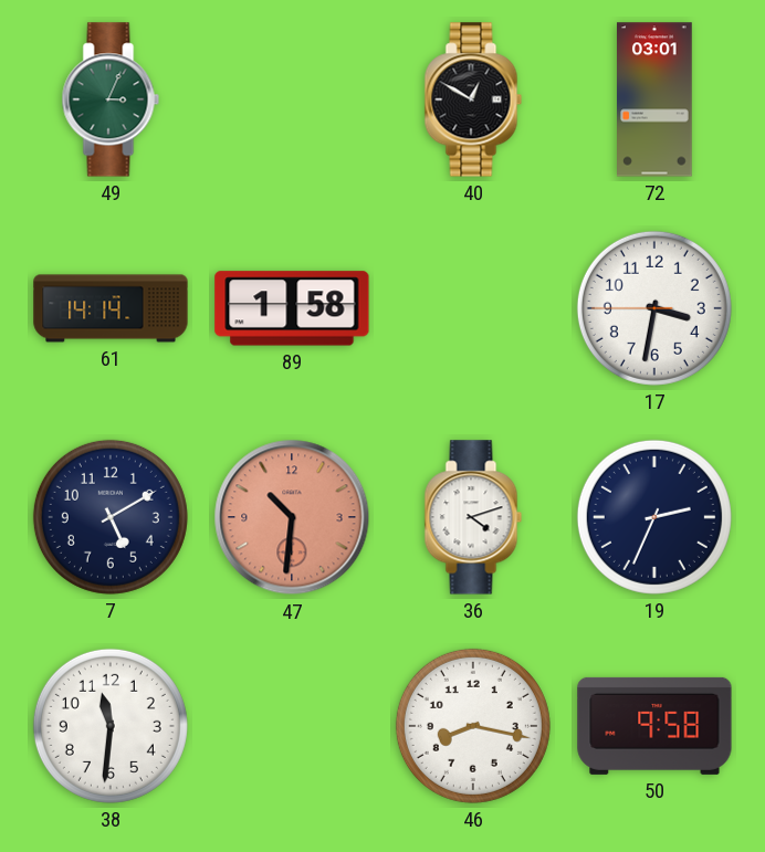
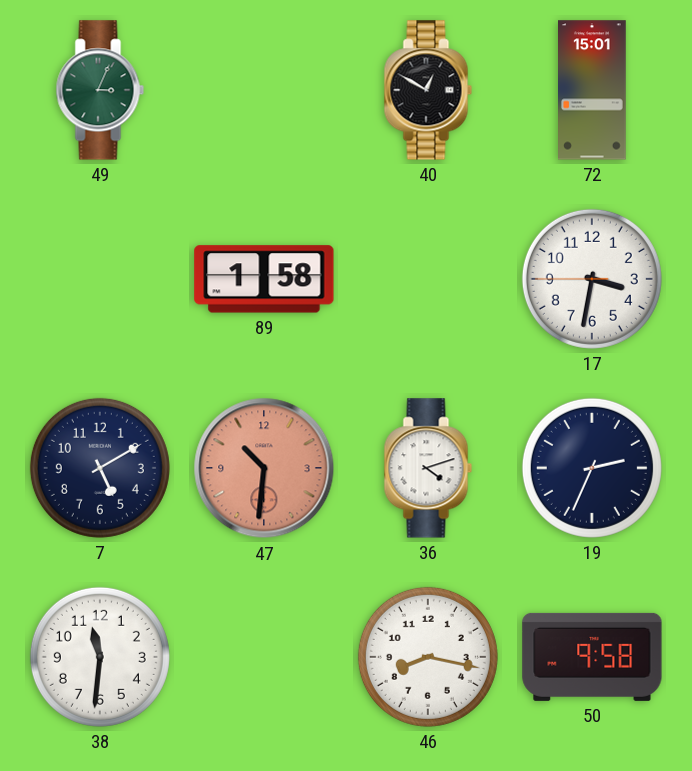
72: 03:01 -> 15:01 (592, 90)
61: 14:14 -> none (111, 308)
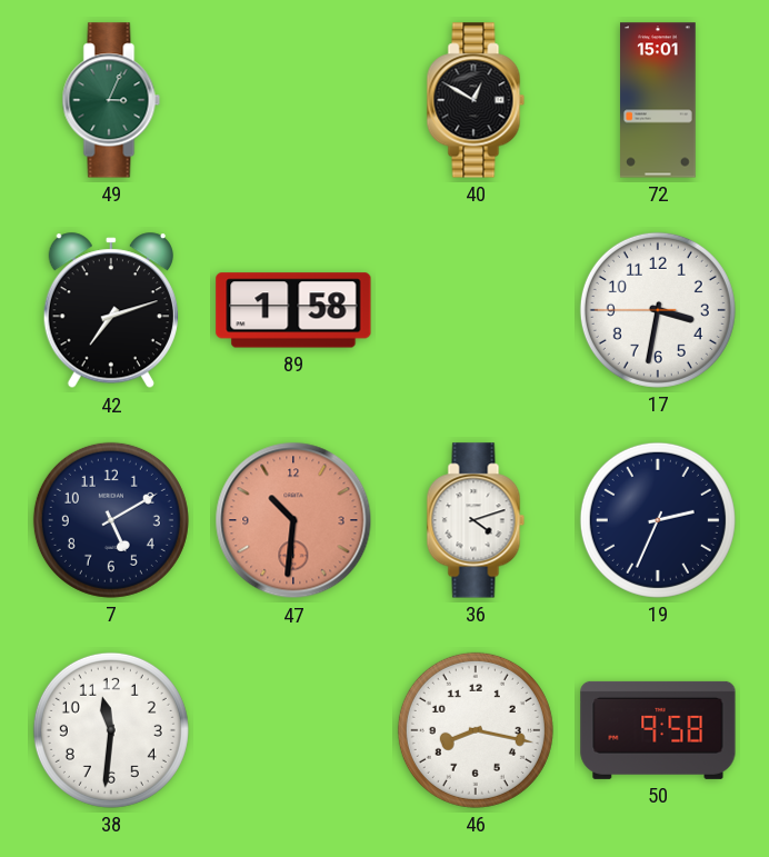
42: none -> 7:12 (111, 311)
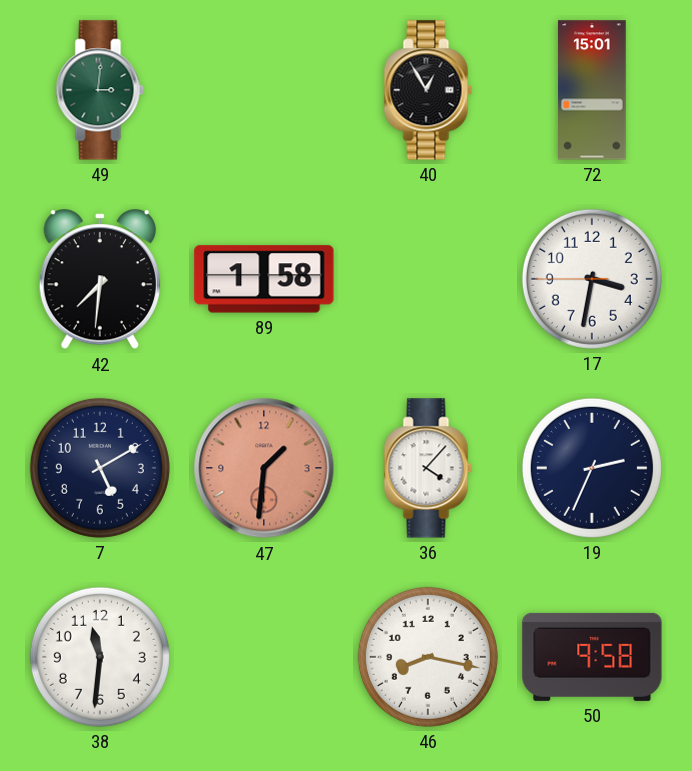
49: 3:04 -> 3:01 (100, 90)
40: 12:50 -> 12:55 (428, 90)
42: 7:12 -> 7:31 (100, 280)
47: 10:31 -> 1:31 (264, 468)
36: 4:12 -> 4:07 (428, 468)
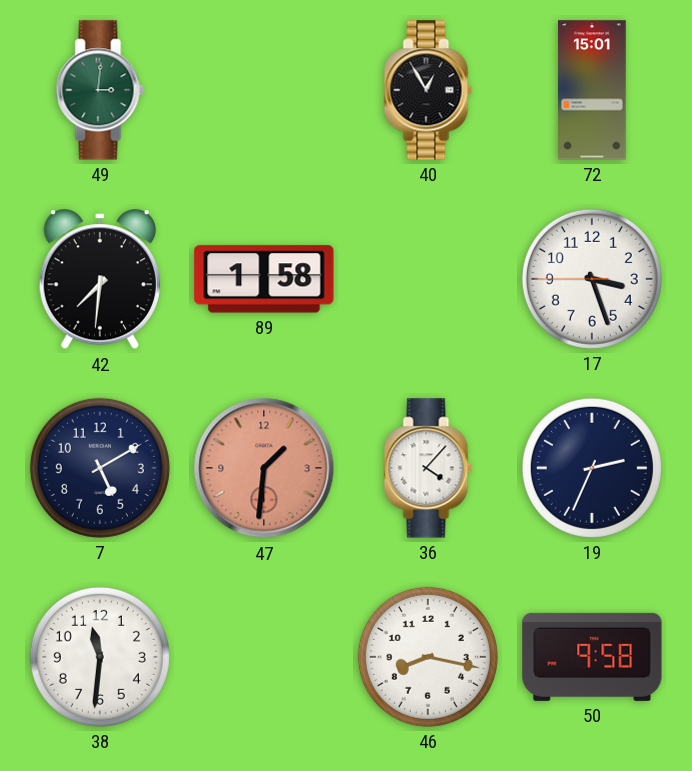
17: 3:31 -> 3:26 (592, 279)
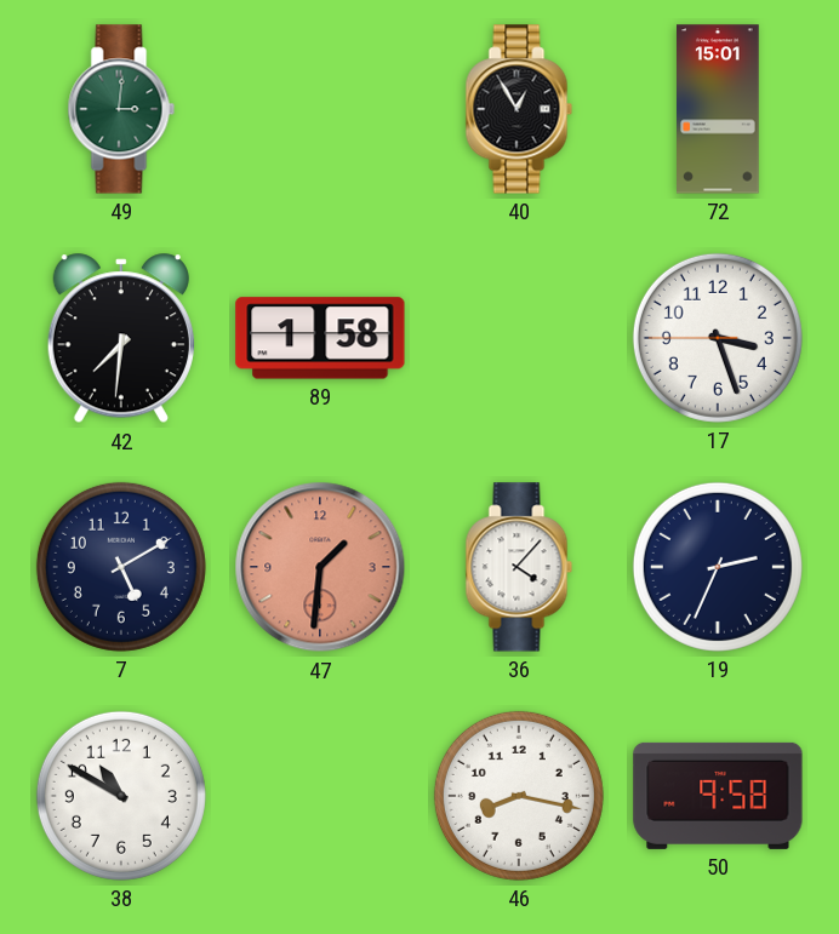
38: 11:31 -> 10:50 (121, 796)
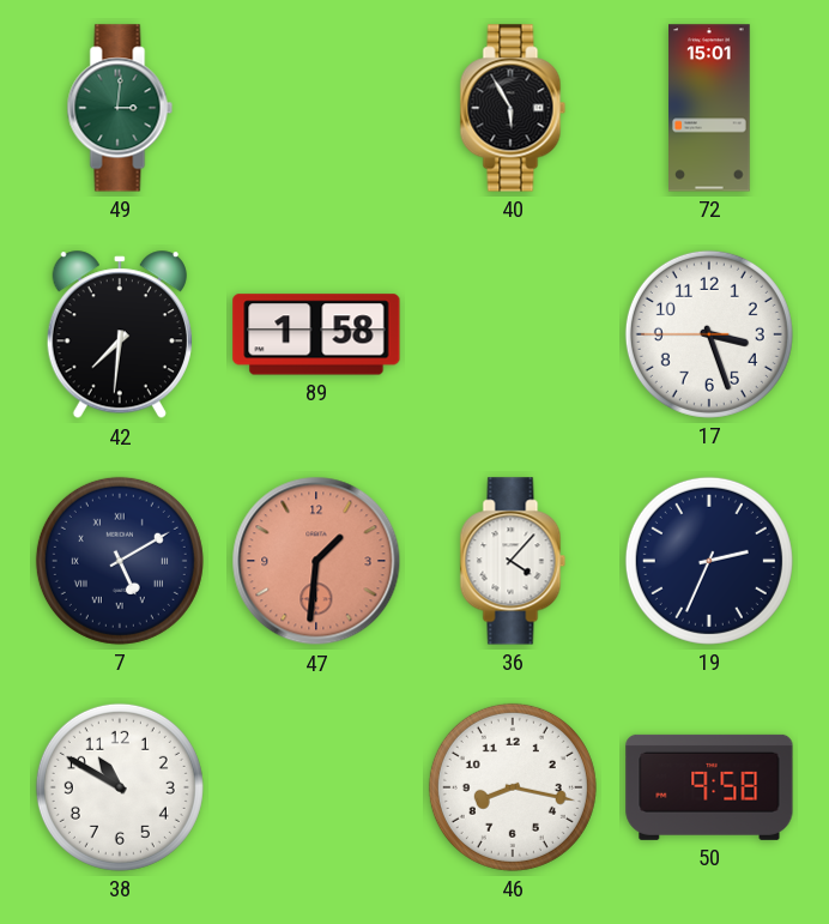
40: 12:55 -> 5:55 (513, 108)
7 numerals: Arabic -> Roman (120, 561)
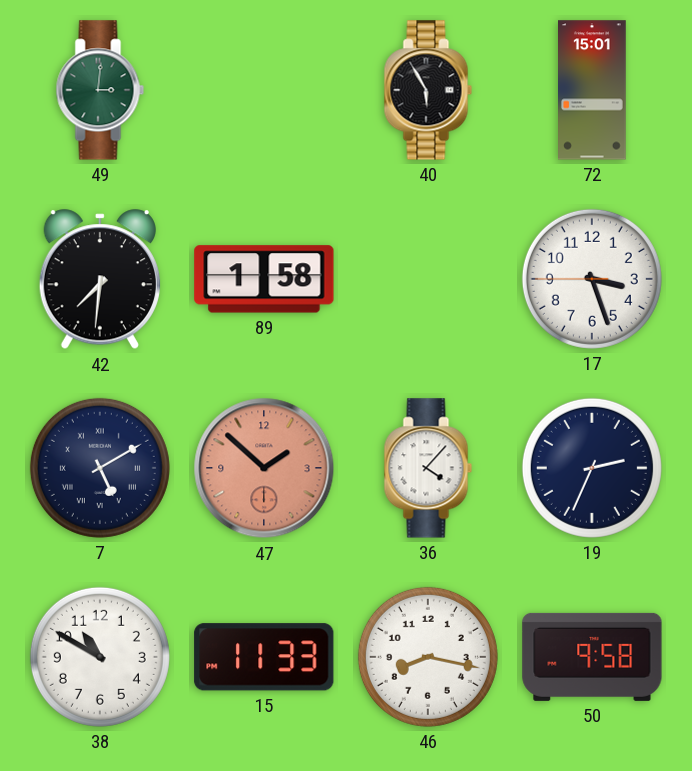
47: 1:31 -> 1:52 (264, 468)
15: none -> 11:33 (264, 657)
